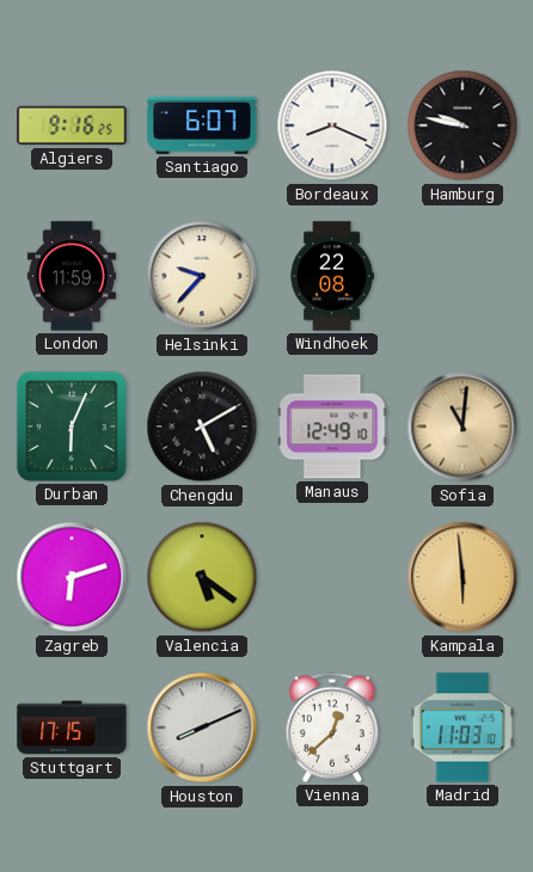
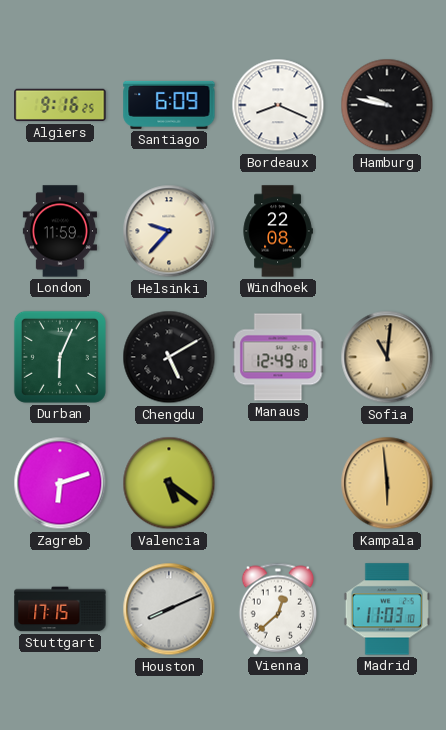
Santiago: 6:07 -> 6:09 (169, 105)
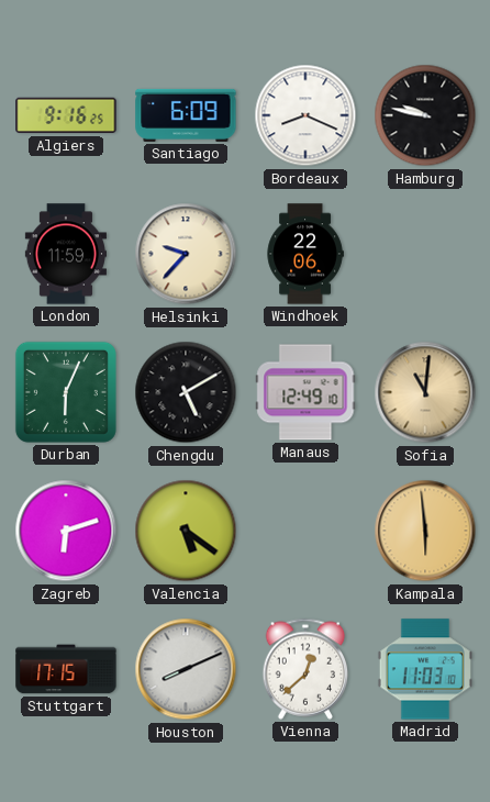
Windhoek: 22:08 -> 22:06 (305, 254)
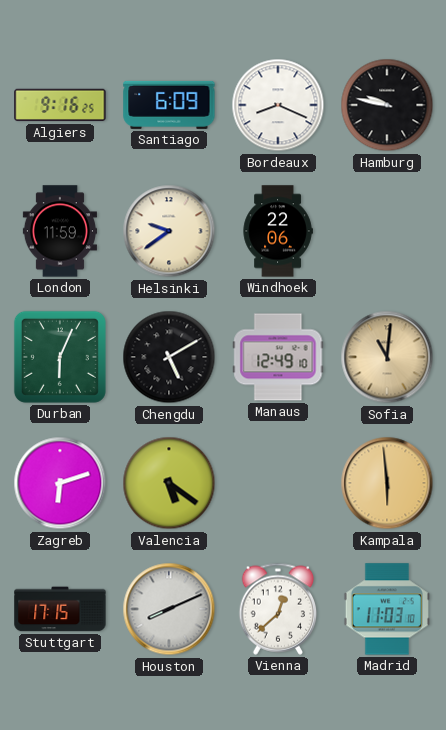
Helsinki: 9:37 -> 9:39 (169, 231)
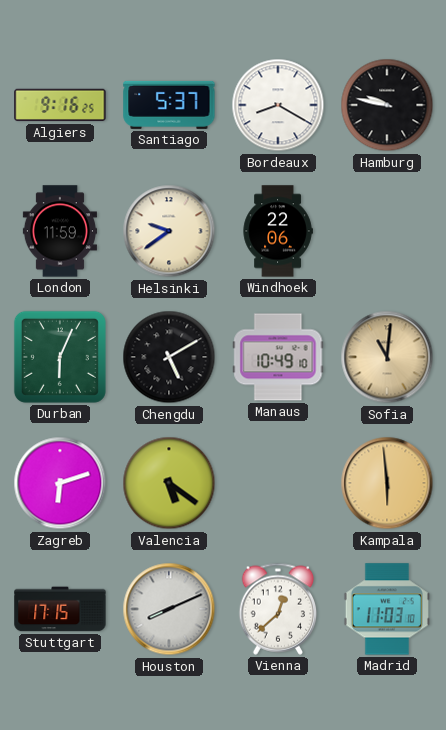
Santiago: 6:09 -> 5:37 (169, 105)
Bordeaux: 8:19 -> 8:20 (278, 105)
Manaus: 12:49 -> 10:49 (278, 357)
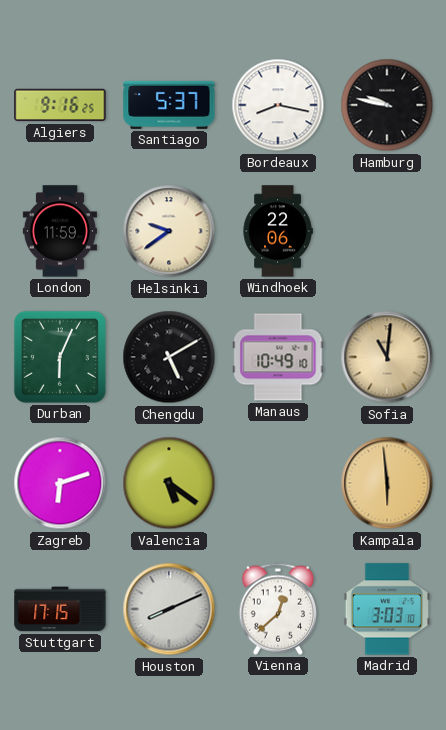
Bordeaux: 8:20 -> 8:17 (278, 105)
Madrid: 11:03 -> 3:03 (387, 609)
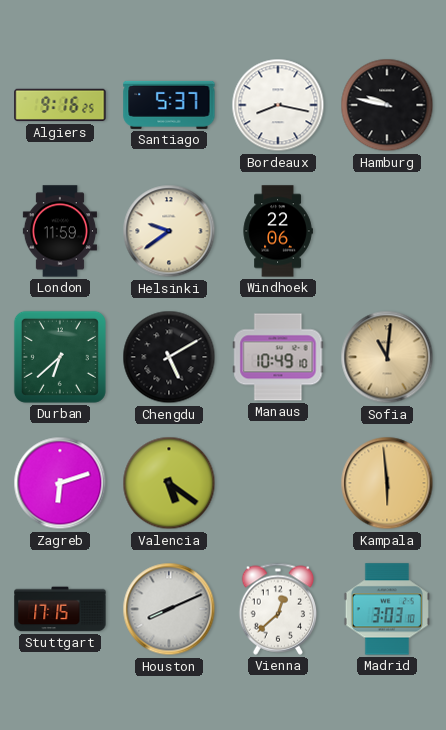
Durban: 6:04 -> 6:38 (60, 357)
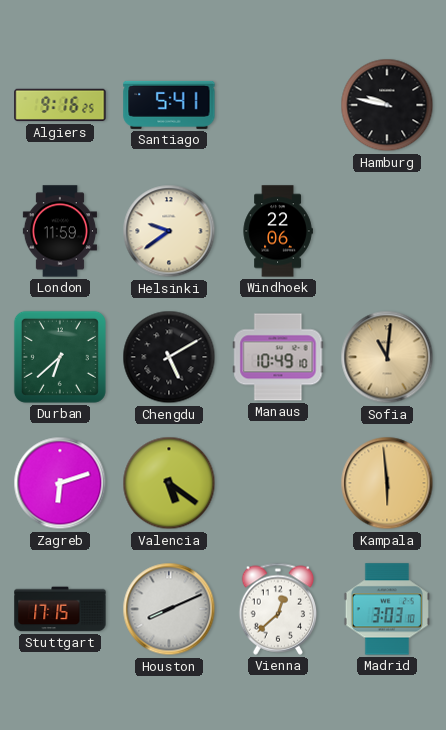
Santiago: 5:37 -> 5:41 (169, 105)
Bordeaux: 8:17 -> none (278, 105)
